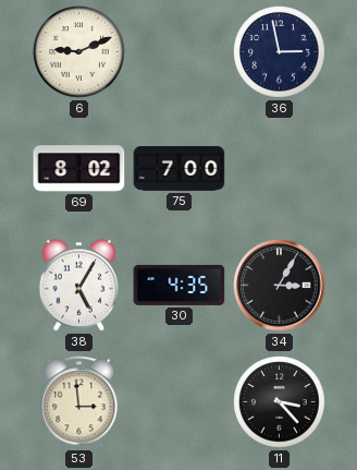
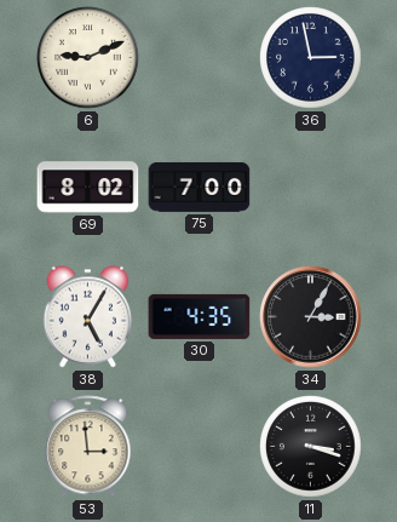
11: 3:23 -> 3:18 (311, 447)
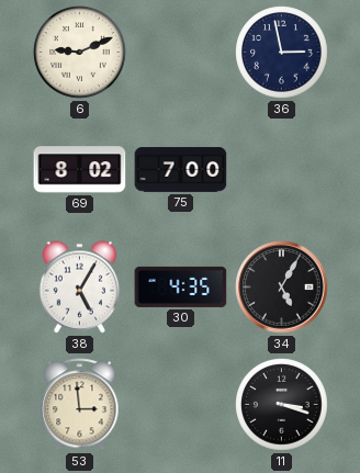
34: 3:05 -> 5:05 (282, 288)
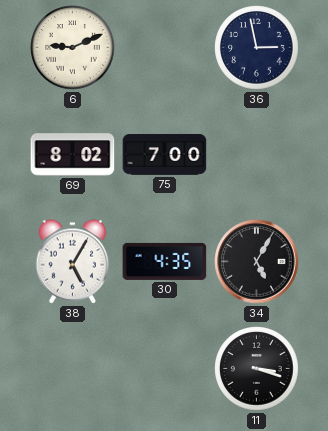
53: 2:59 -> none (80, 405)
